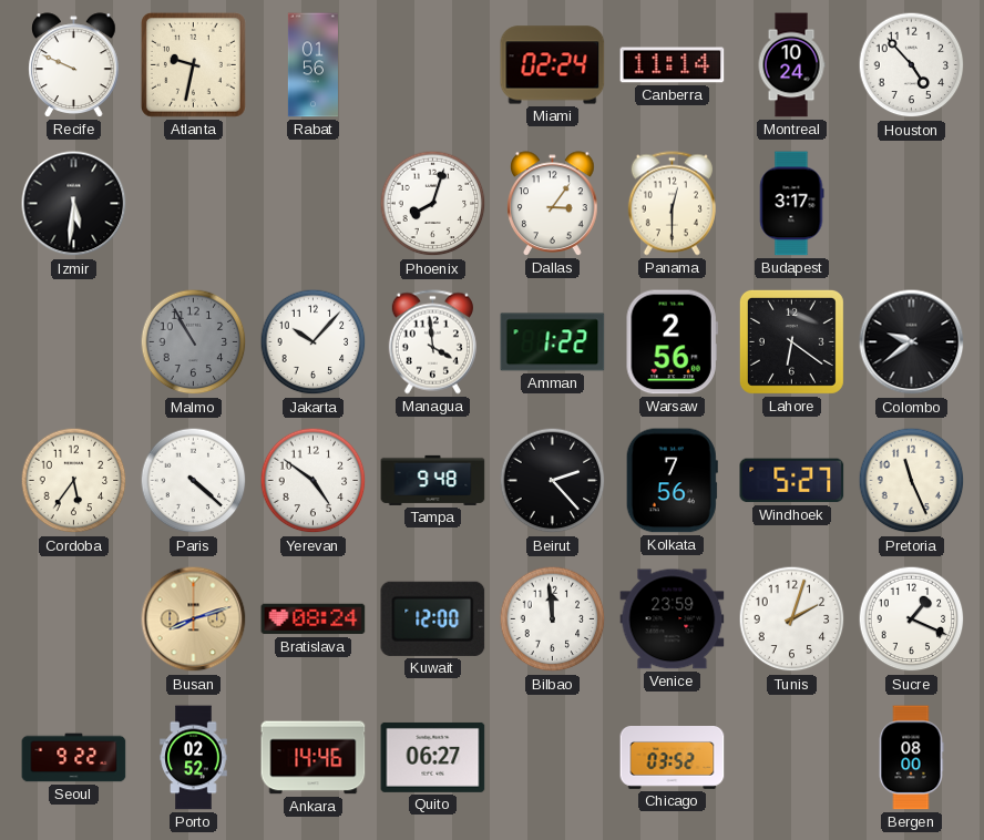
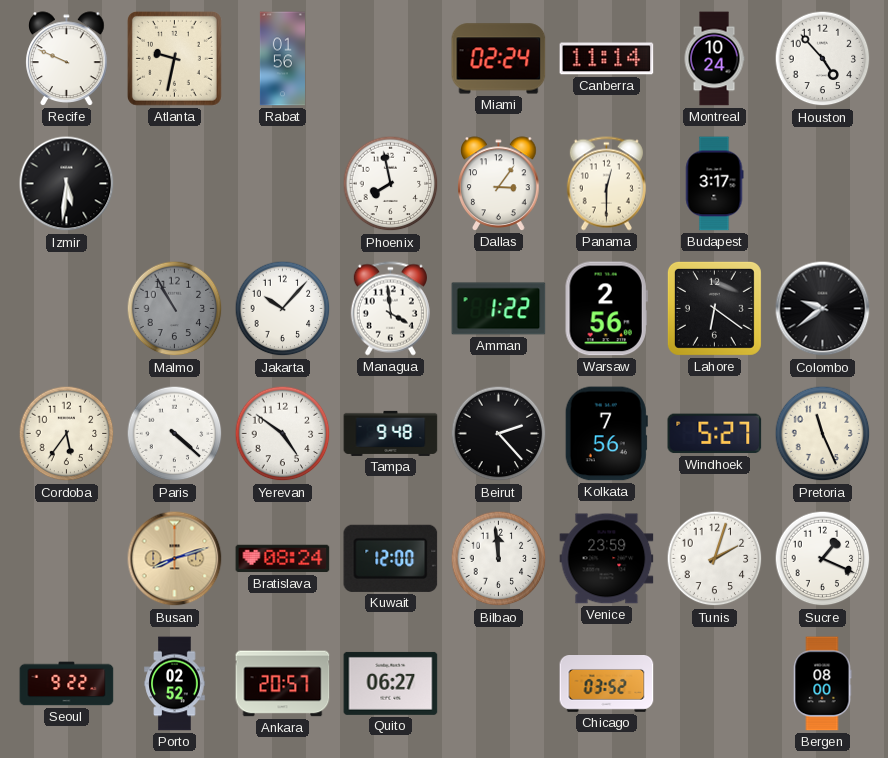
Phoenix: 8:03 -> 7:58 (391, 184)
Ankara: 14:46 -> 20:57 (283, 684)
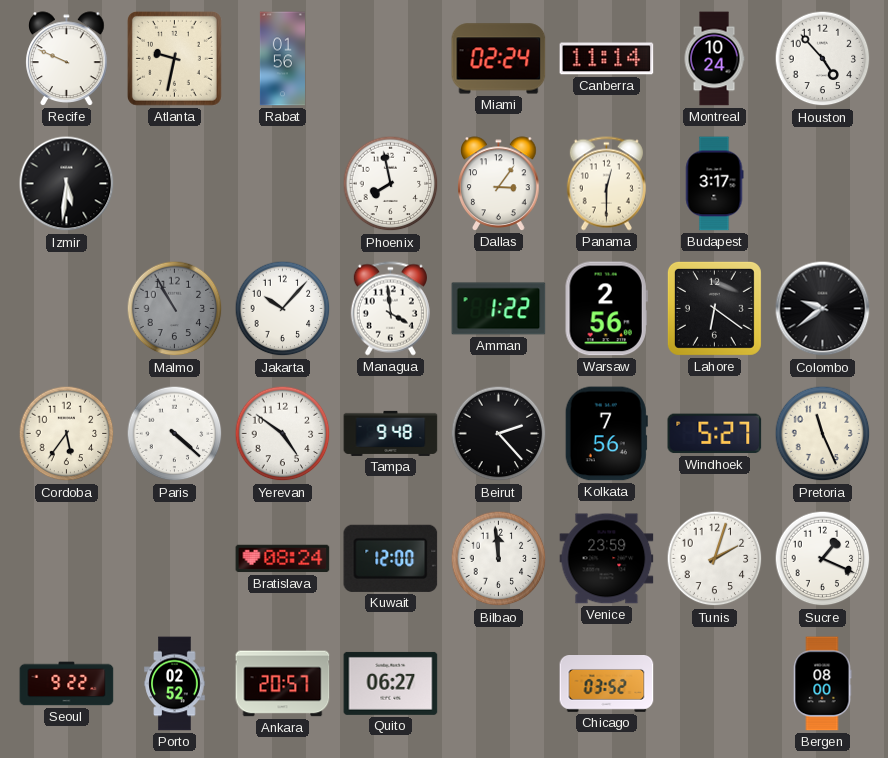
Busan: 8:12 -> none (175, 559)
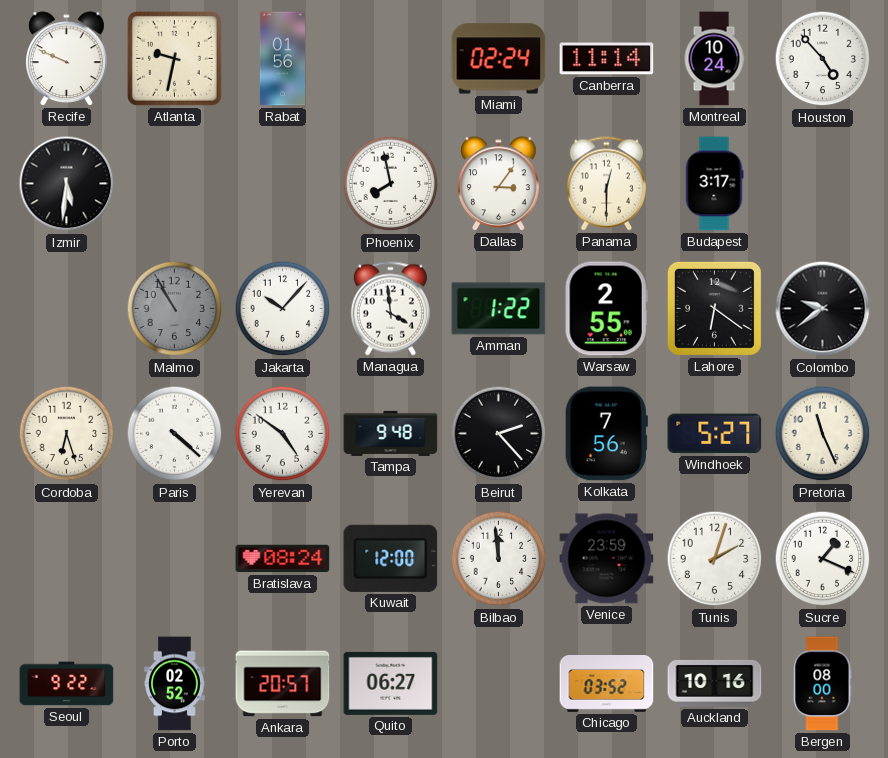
Warsaw: 2:56 -> 2:55 (606, 309)
Cordoba: 5:36 -> 6:27 (67, 434)
Auckland: none -> 10:16 (715, 683)
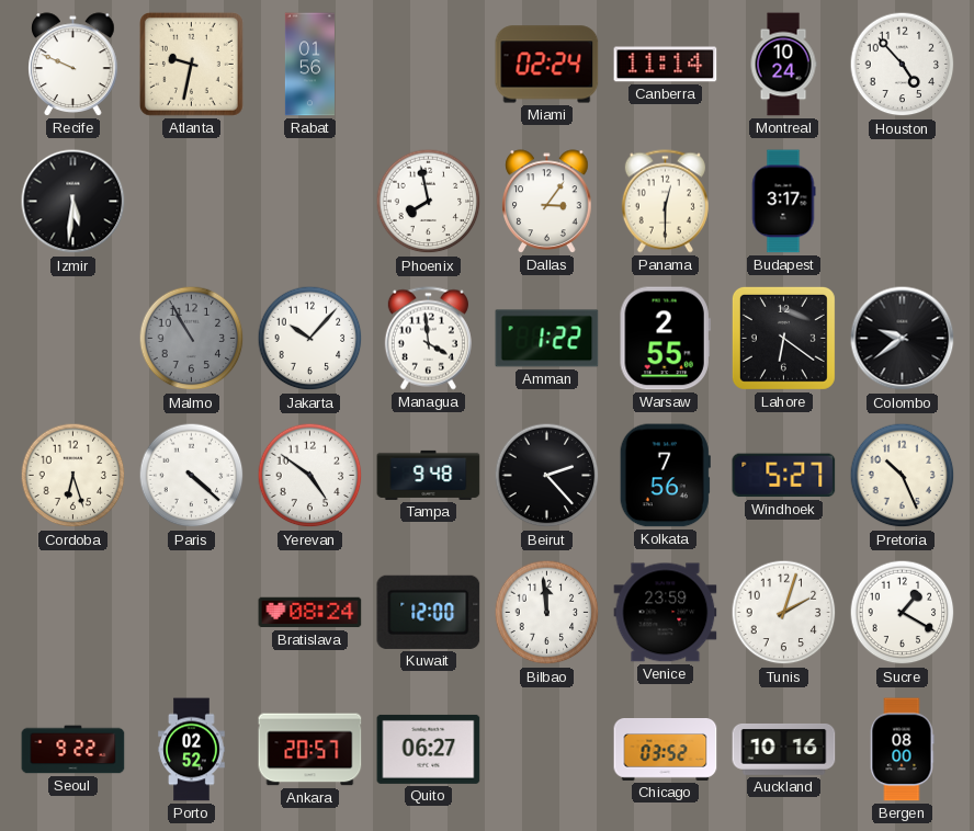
Pretoria: 11:26 -> 10:26 (903, 476)
Sucre: 1:19 -> 1:20 (903, 613)
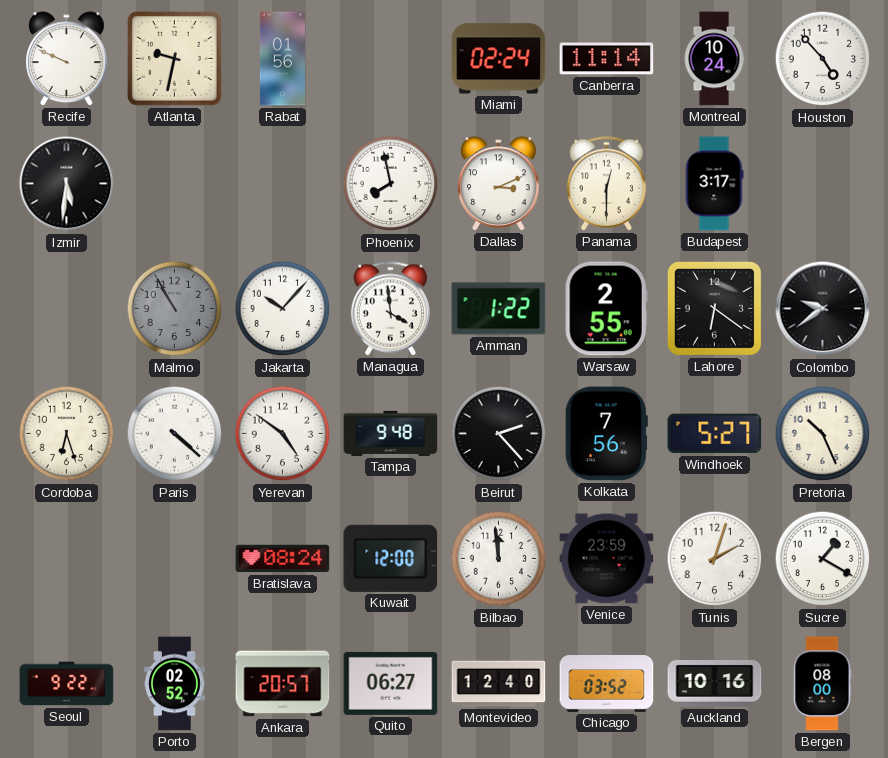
Dallas: 3:06 -> 3:11 (499, 184)
Montevideo: none -> 12:40 (499, 684)
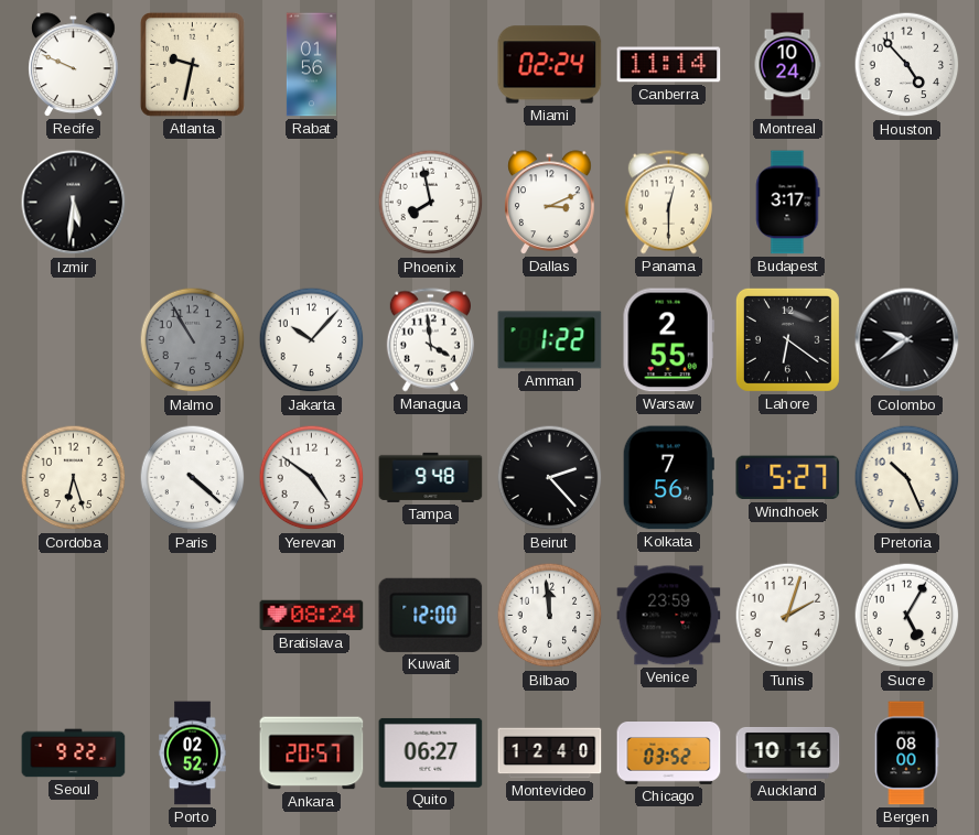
Sucre: 1:20 -> 5:05 (907, 616)
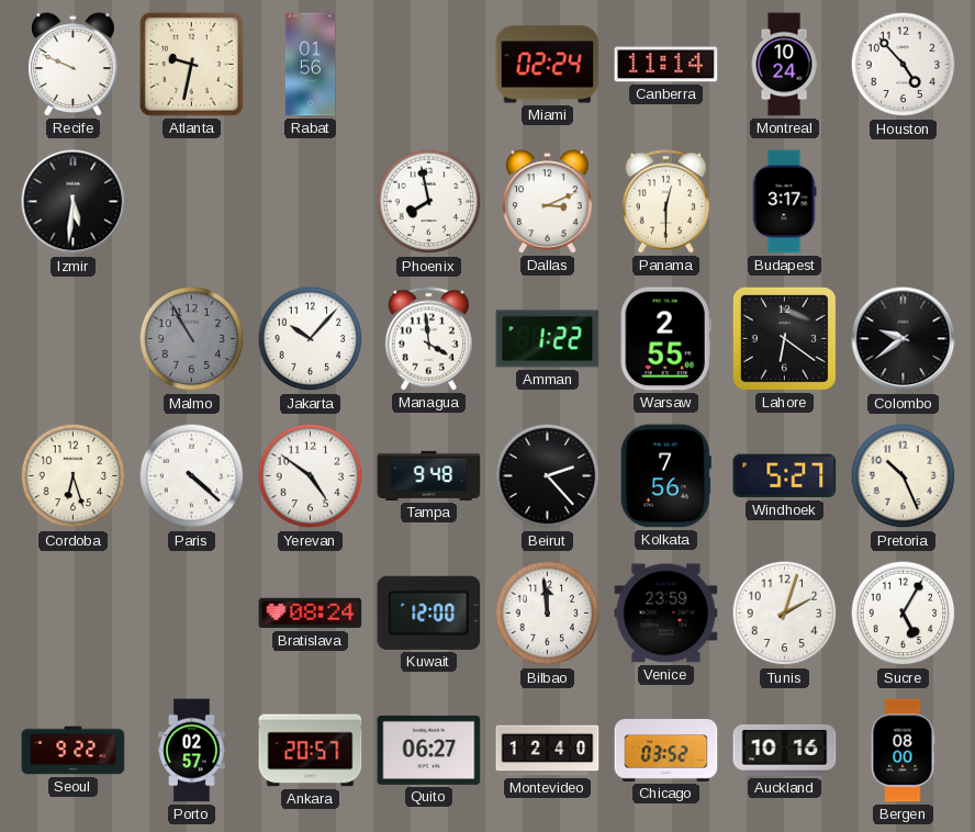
Porto: 02:52 -> 02:57 (192, 751)
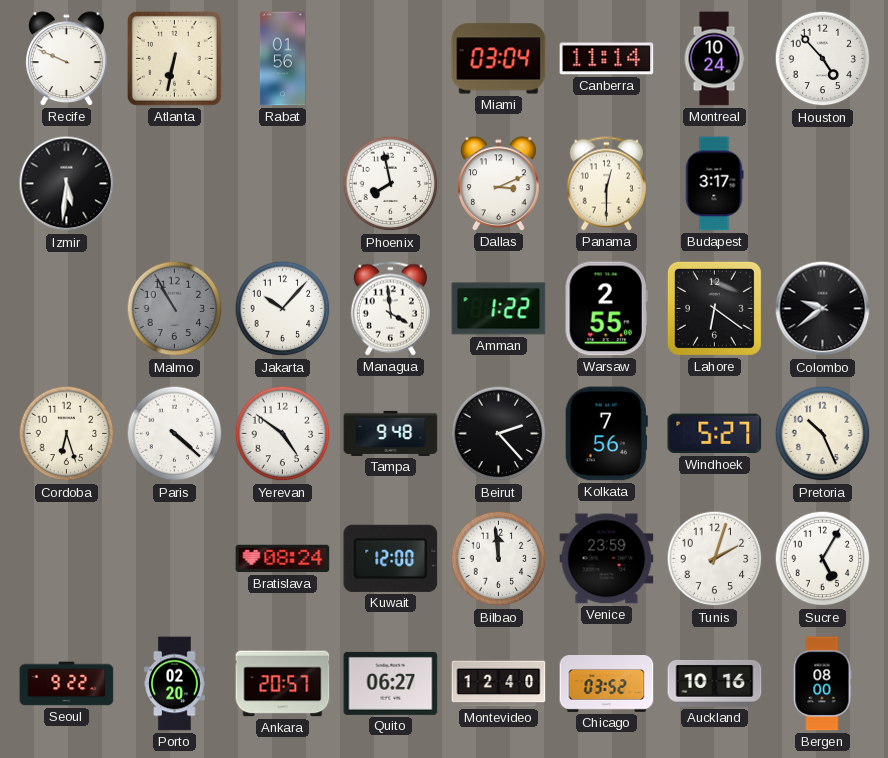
Atlanta: 9:32 -> 6:32 (174, 58)
Miami: 02:24 -> 03:04 (499, 59)
Porto: 02:57 -> 02:20 (175, 684)
